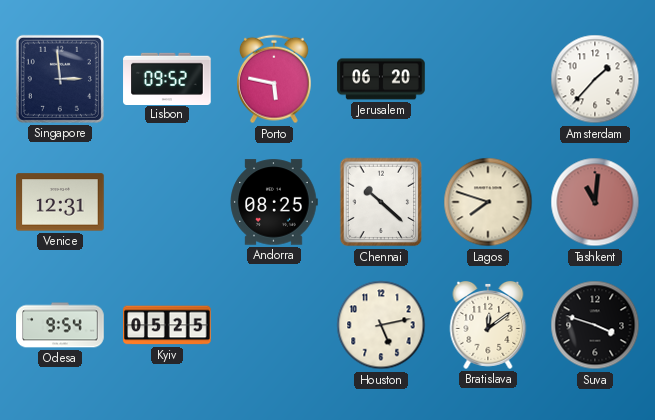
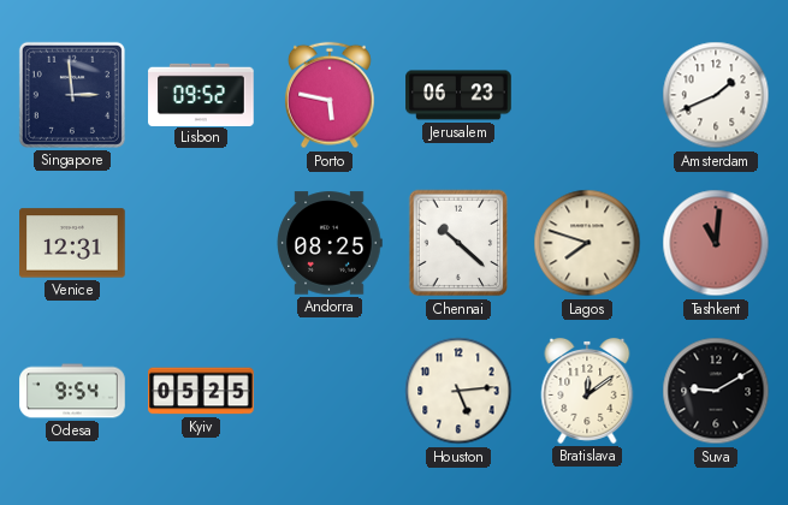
Jerusalem: 06:20 -> 06:23 (458, 95)
Amsterdam: 1:37 -> 1:41 (716, 95)
Houston: 5:13 -> 5:14 (458, 391)
Suva: 3:48 -> 9:10 (716, 391)
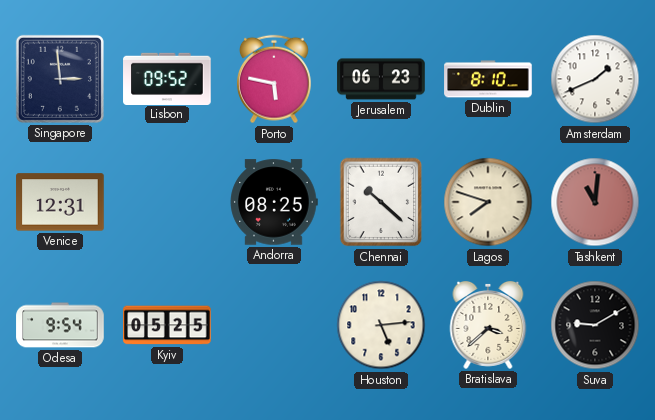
Dublin: none -> 8:10 (488, 79)
Bratislava: 12:09 -> 3:38 (488, 325)
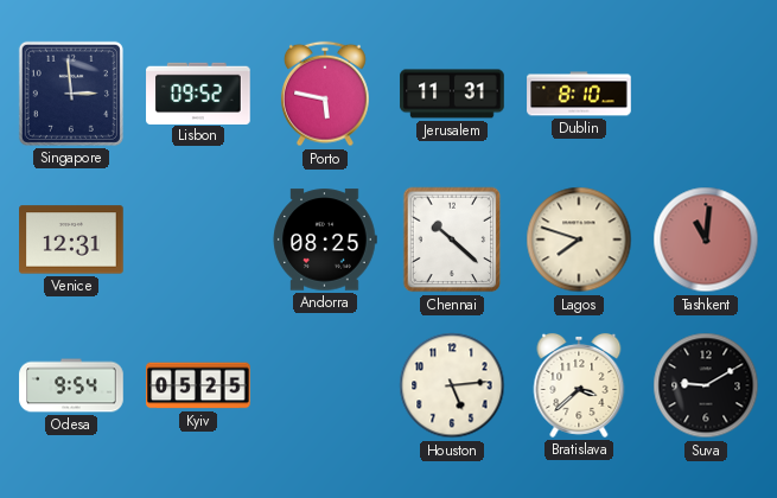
Jerusalem: 06:23 -> 11:31 (452, 94)
Amsterdam: 1:41 -> none (595, 79)
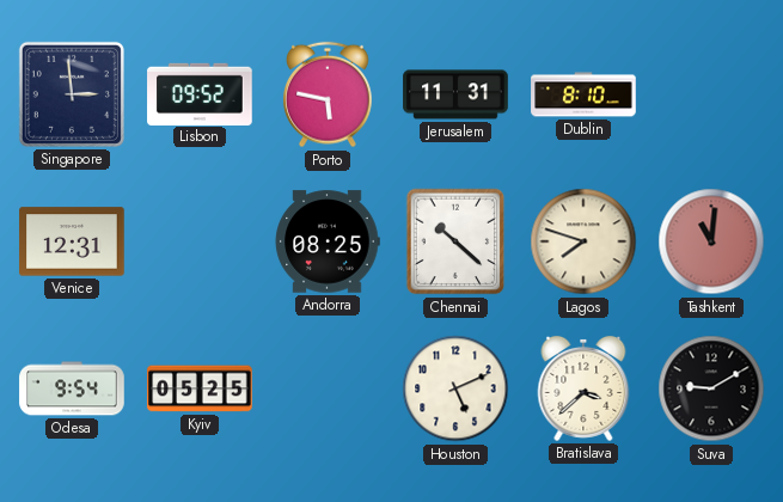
Houston: 5:14 -> 5:11 (455, 388)
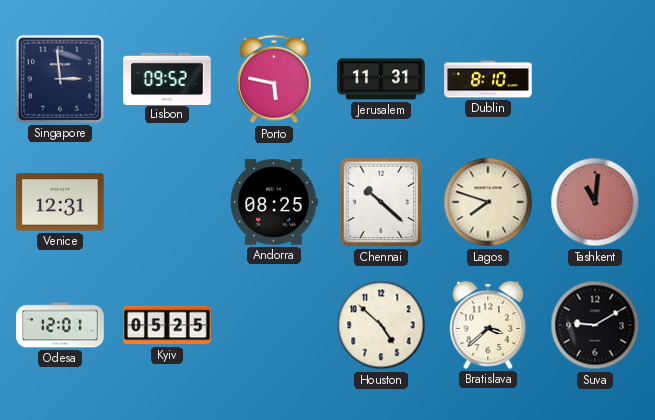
Odesa: 9:54 -> 12:01 (60, 325)
Houston: 5:11 -> 4:52 (381, 325)
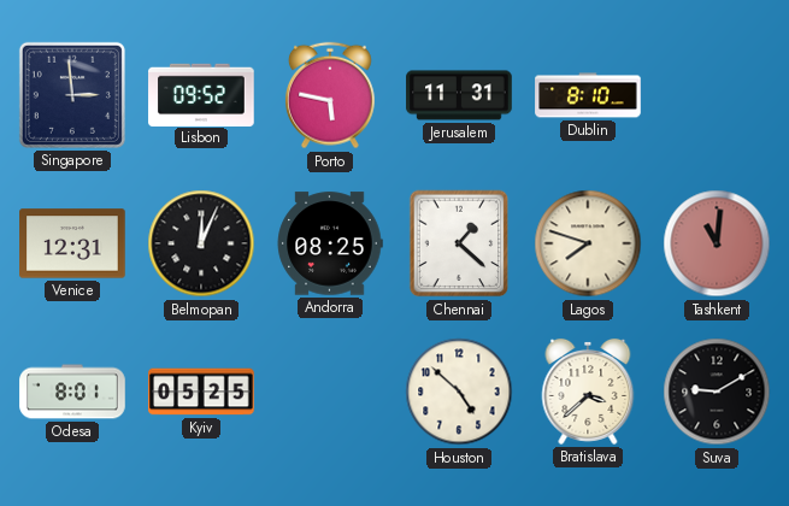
Belmopan: none -> 12:04 (201, 243)
Chennai: 10:22 -> 1:22 (459, 243)
Odesa: 12:01 -> 8:01 (72, 392)
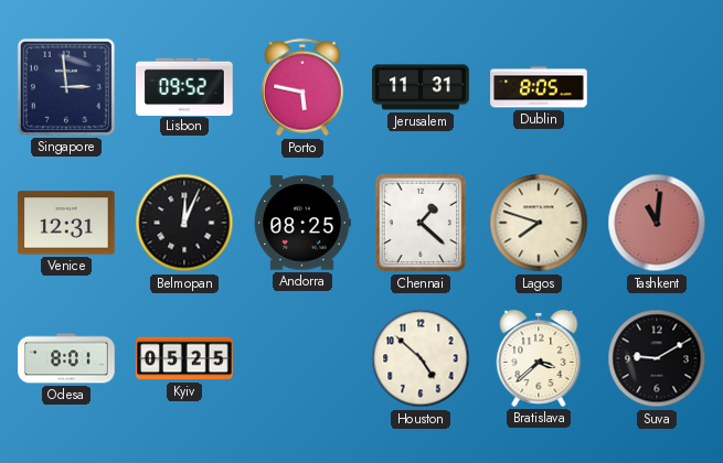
Dublin: 8:10 -> 8:05 (539, 87)
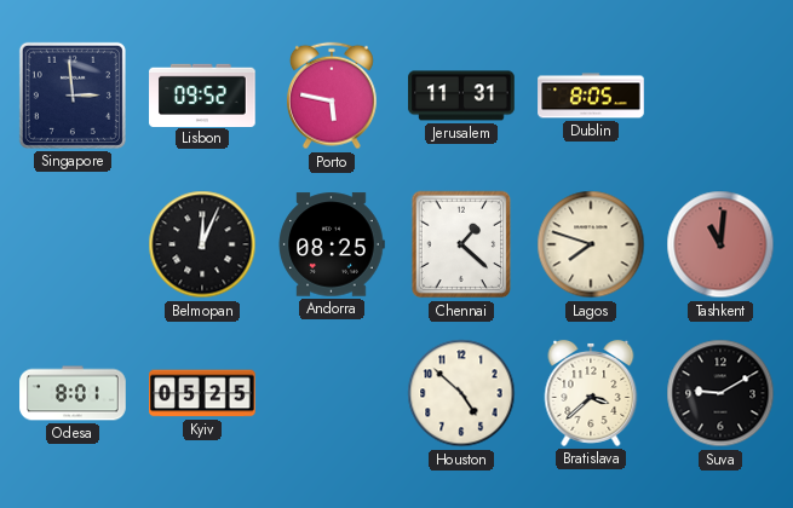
Venice: 12:31 -> none (66, 223)
